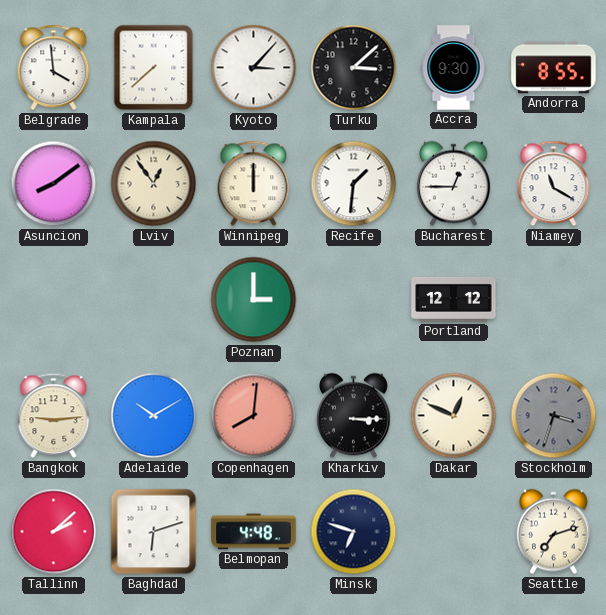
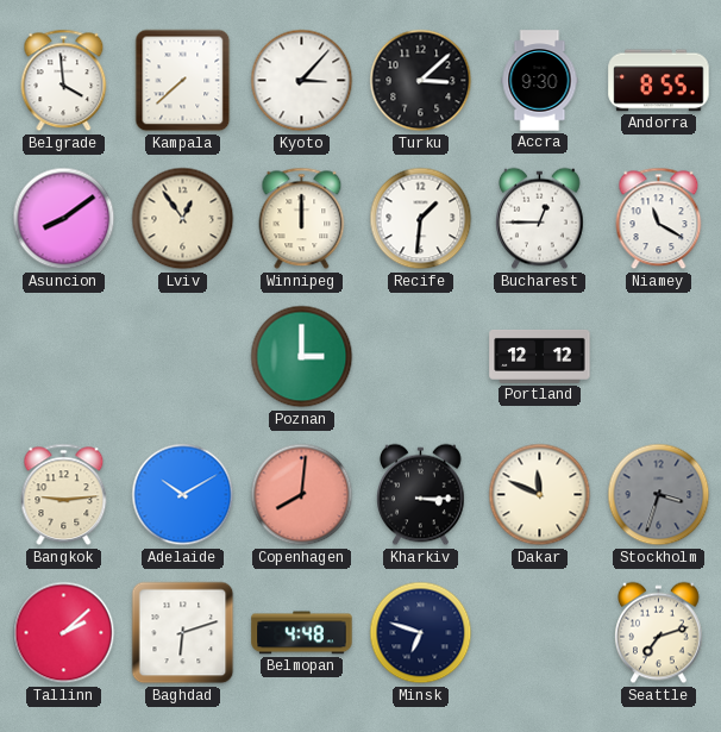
Dakar: 12:49 -> 11:49 (540, 495)
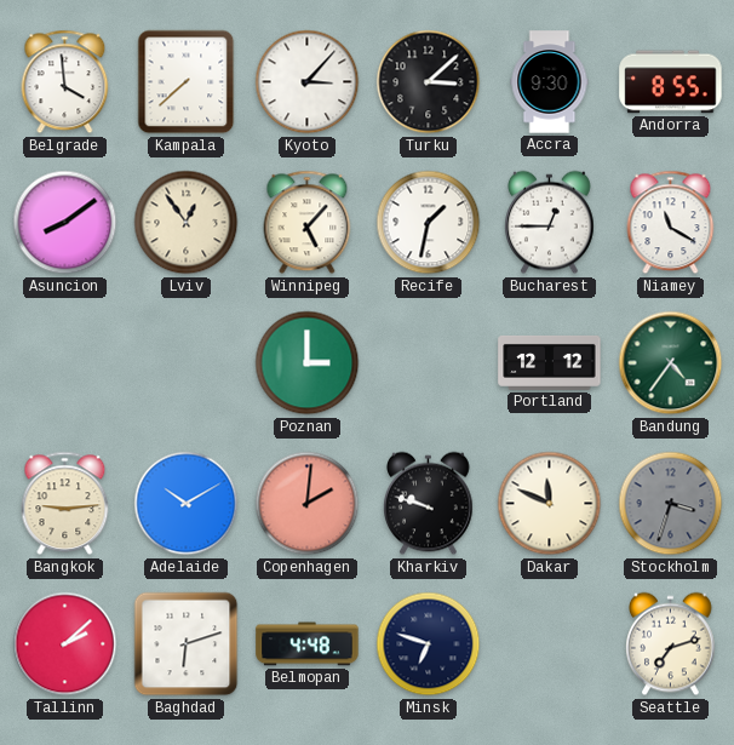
Winnipeg: 12:00 -> 5:07 (308, 223)
Recife: 1:31 -> 1:32 (429, 223)
Bandung: none -> 4:36 (671, 363)
Copenhagen: 8:01 -> 2:01 (308, 504)
Kharkiv: 3:15 -> 9:48 (429, 504)
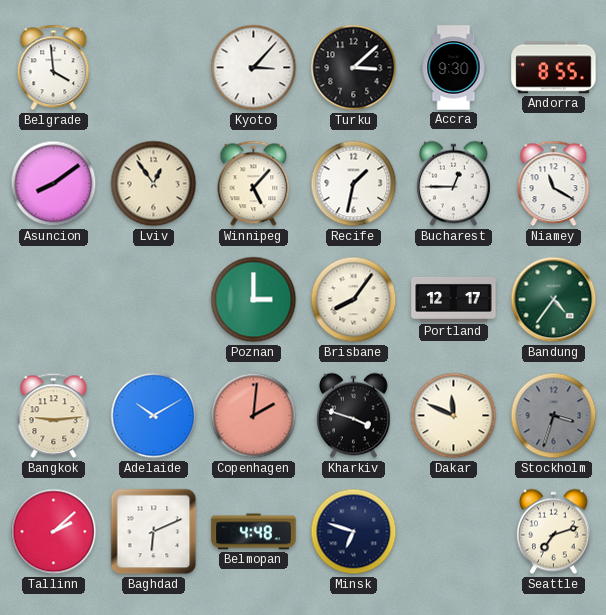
Kampala: 7:38 -> none (187, 82)
Brisbane: none -> 8:06 (354, 300)
Portland: 12:12 -> 12:17 (454, 299)
Kharkiv: 9:48 -> 3:48 (354, 416)
Baghdad: 6:12 -> 6:11 (154, 532)
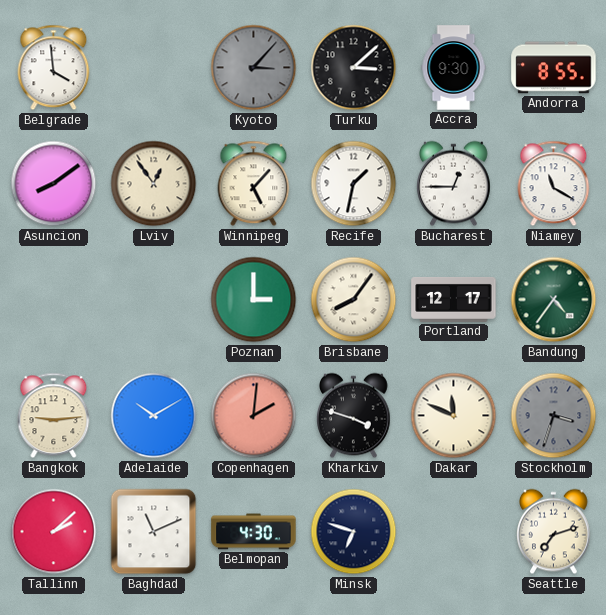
Kyoto dial: white -> grey (254, 68)
Baghdad: 6:11 -> 11:11 (154, 532)
Belmopan: 4:48 -> 4:30 (254, 532)
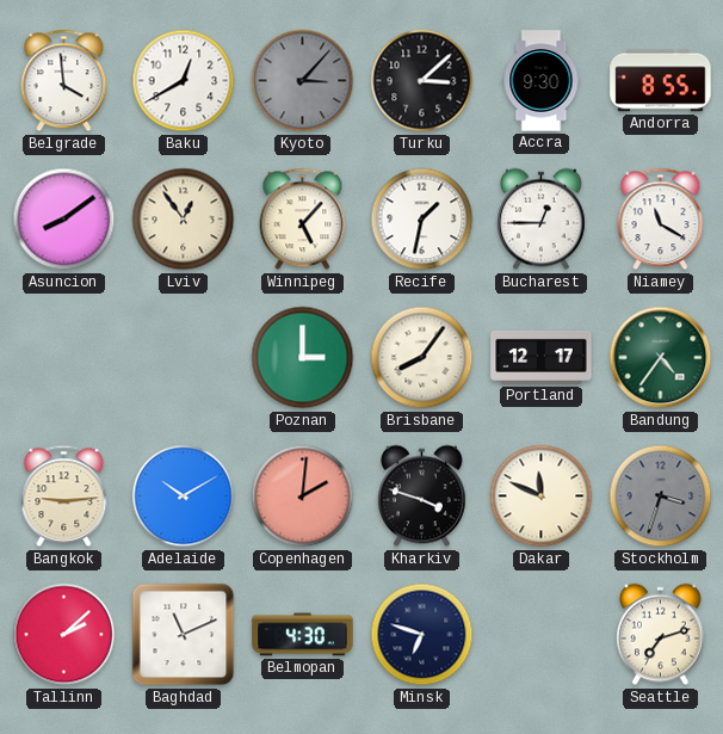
Baku: none -> 12:40 (184, 81)
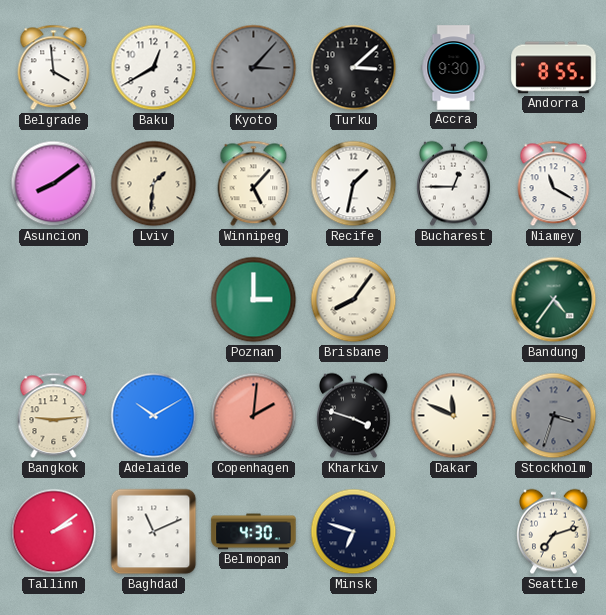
Lviv: 12:54 -> 1:31 (154, 184)
Portland: 12:17 -> none (542, 357)
Tallinn: 2:08 -> 2:09 (54, 532)
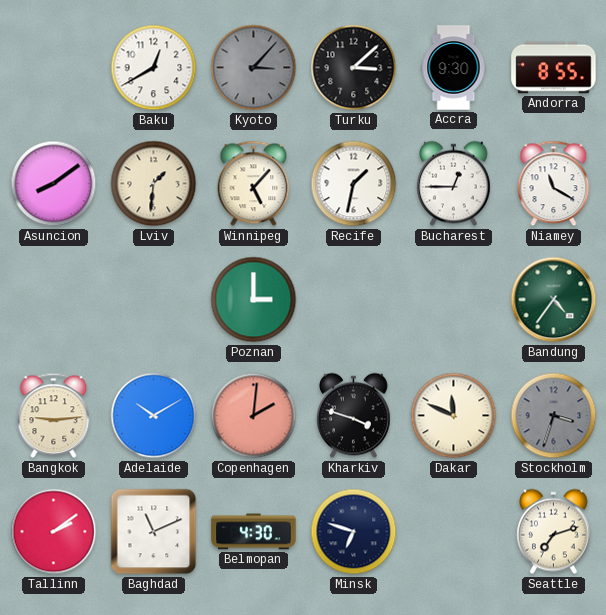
Belgrade: 3:59 -> none (54, 68)
Brisbane: 8:06 -> none (354, 300)
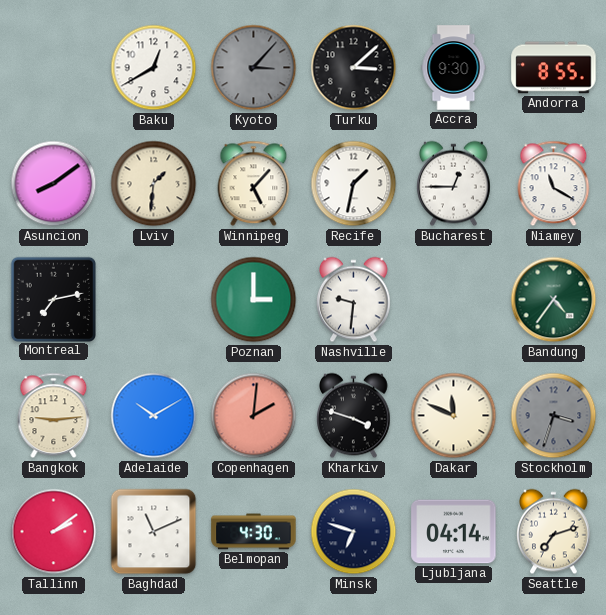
Montreal: none -> 7:13 (53, 299)
Nashville: none -> 9:31 (354, 300)
Ljubljana: none -> 04:14 (454, 532)
